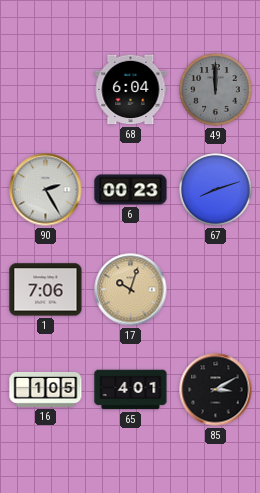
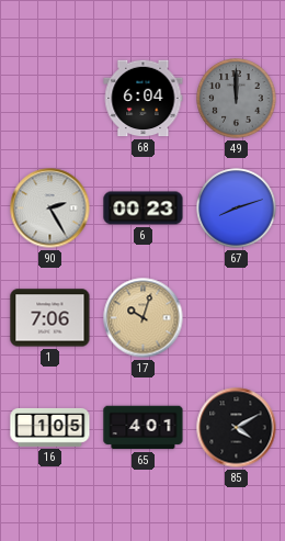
85: 3:10 -> 4:10 (237, 428)
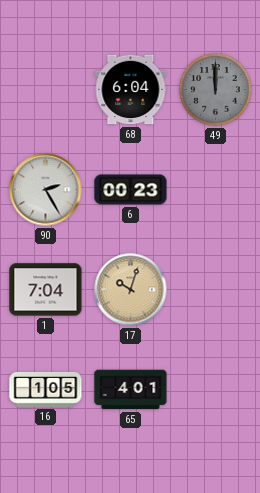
67: 8:12 -> none (237, 208)
1: 7:06 -> 7:04 (46, 290)
85: 4:10 -> none (237, 428)
